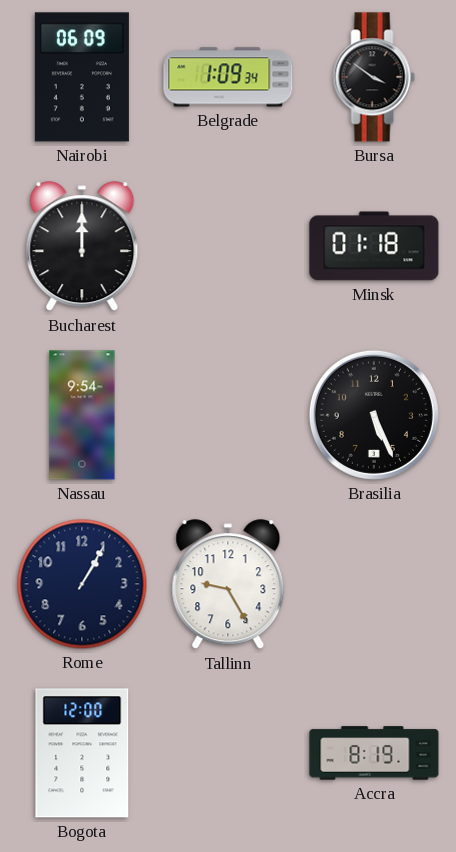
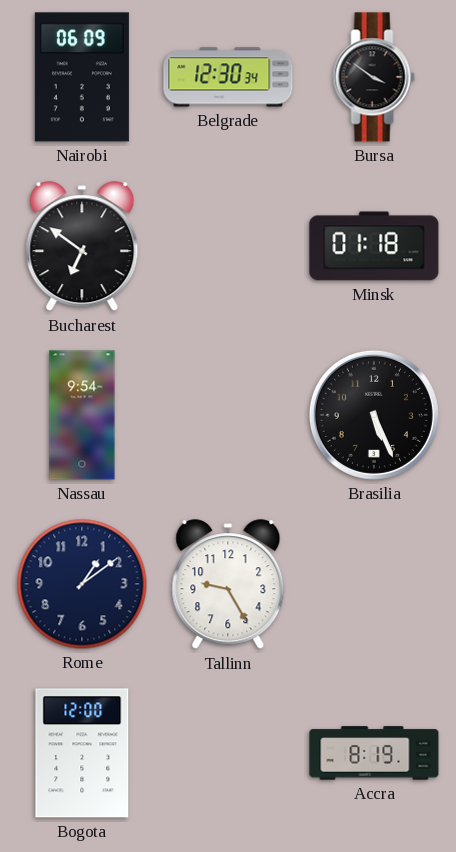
Belgrade: 1:09 -> 12:30 (228, 77)
Bucharest: 12:00 -> 6:51 (82, 247)
Rome: 1:05 -> 1:09 (82, 584)
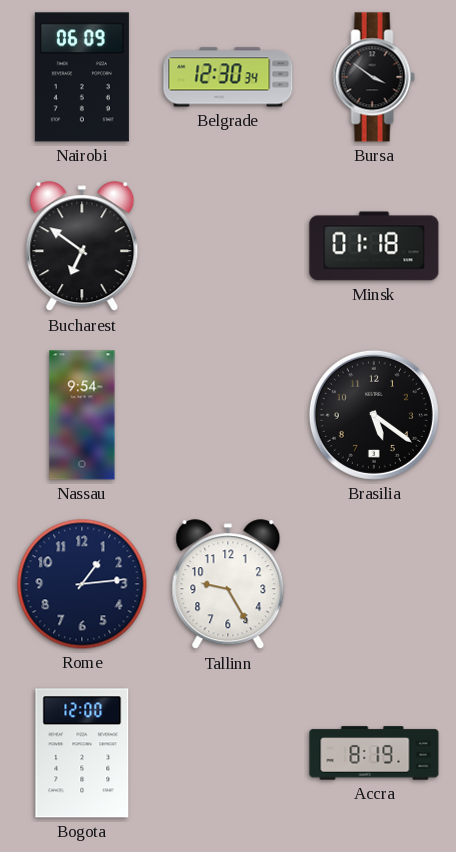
Brasilia: 5:26 -> 5:21 (374, 415)
Rome: 1:09 -> 1:14 (82, 584)
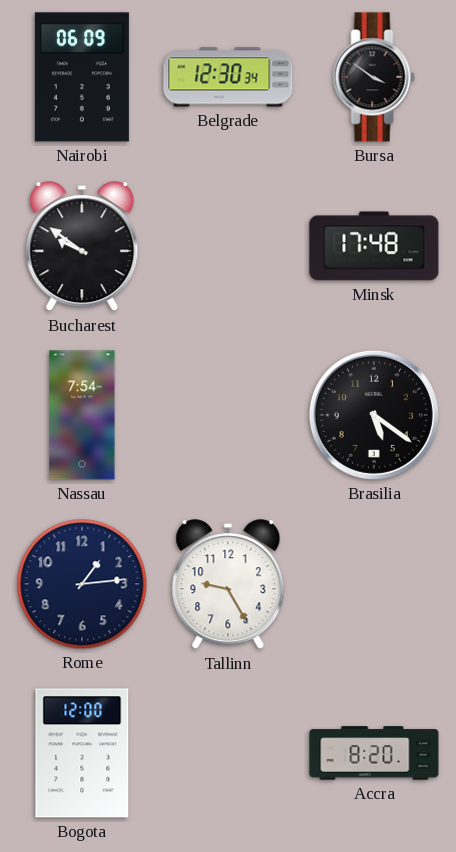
Bucharest: 6:51 -> 9:51 (82, 247)
Minsk: 01:18 -> 17:48 (374, 246)
Nassau: 9:54 -> 7:54 (82, 415)
Accra: 8:19 -> 8:20 (374, 753)
